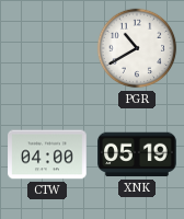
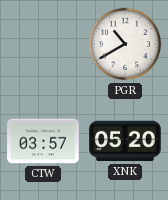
CTW: 04:00 -> 03:57 (43, 141)
XNK: 05:19 -> 05:20 (126, 141)
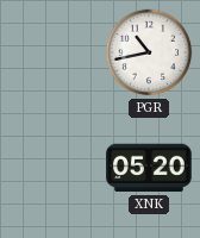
PGR: 10:40 -> 10:43 (149, 52)
CTW: 03:57 -> none (43, 141)
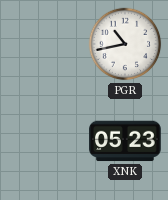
XNK: 05:20 -> 05:23 (126, 141)
